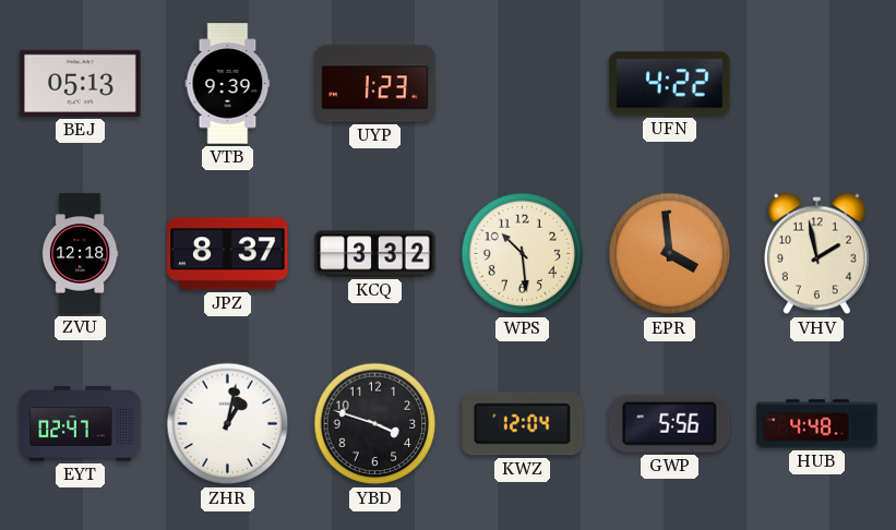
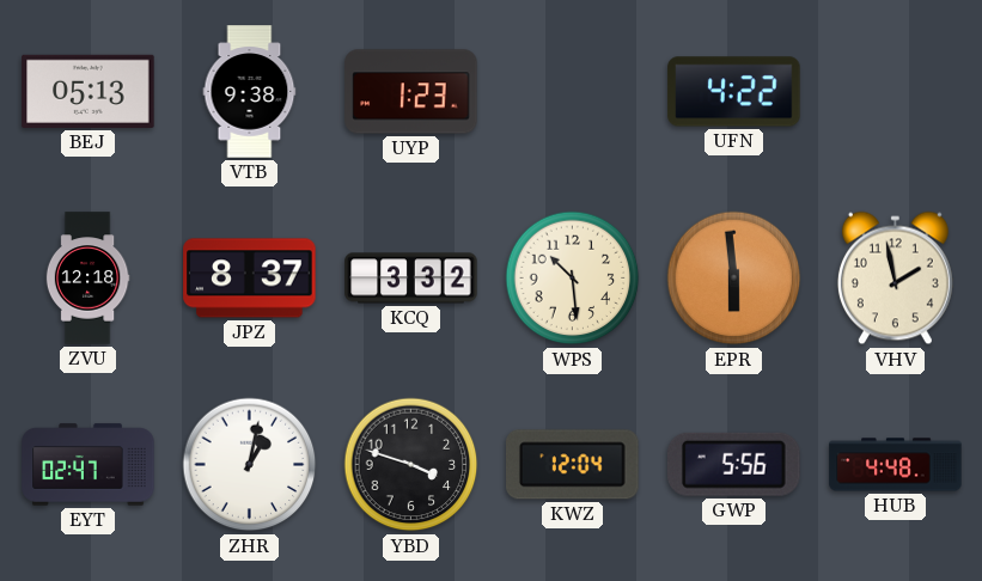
VTB: 9:39 -> 9:38 (250, 92)
EPR: 3:59 -> 5:59 (734, 279)
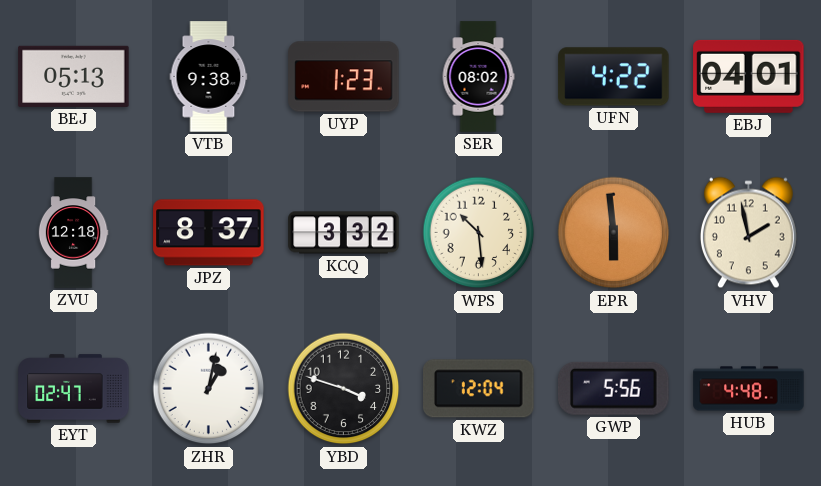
SER: none -> 08:02 (478, 77)
EBJ: none -> 04:01 (749, 76)
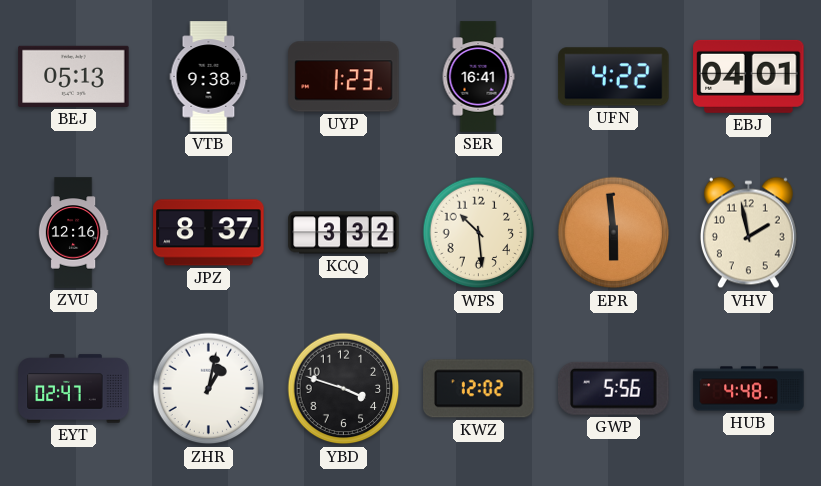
SER: 08:02 -> 16:41 (478, 77)
ZVU: 12:18 -> 12:16 (73, 233)
KWZ: 12:04 -> 12:02 (479, 389)
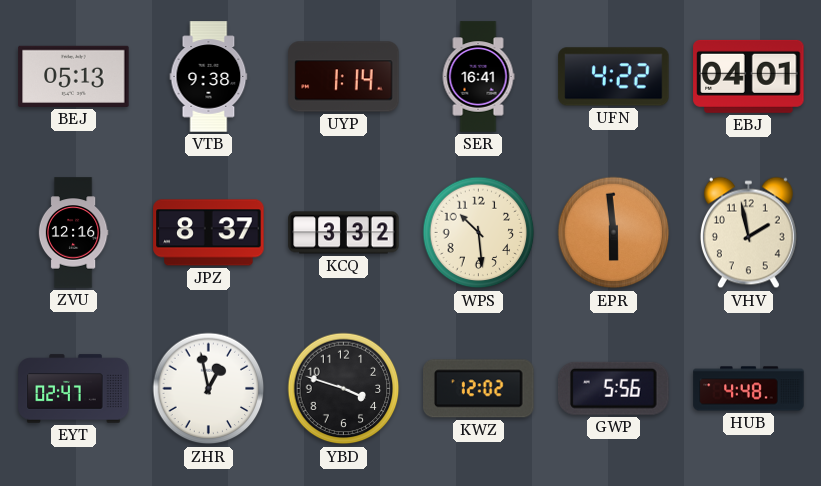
UYP: 1:23 -> 1:14 (344, 77)
ZHR: 1:02 -> 12:58 (209, 389)
